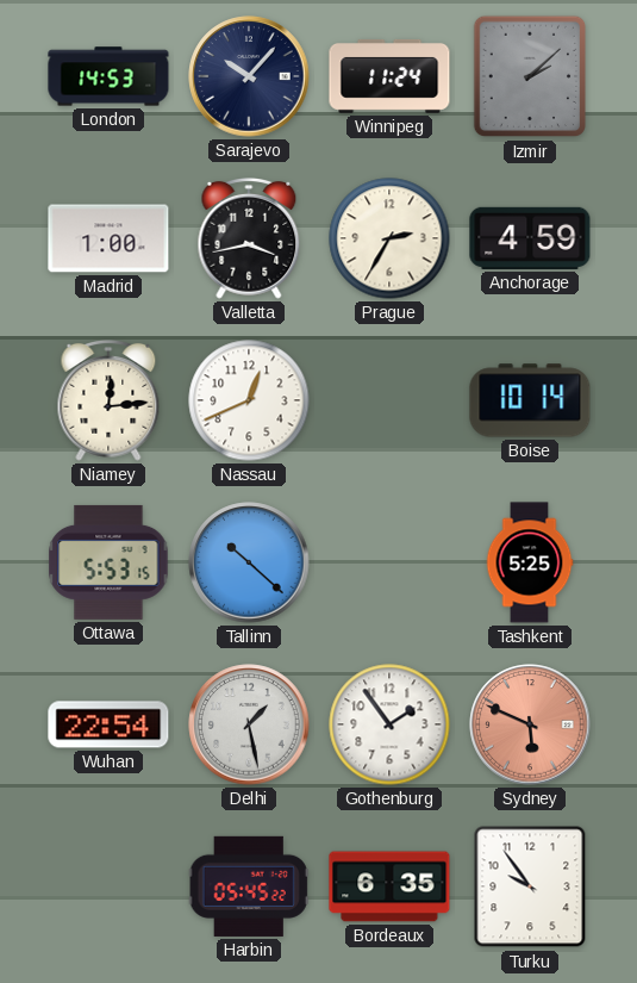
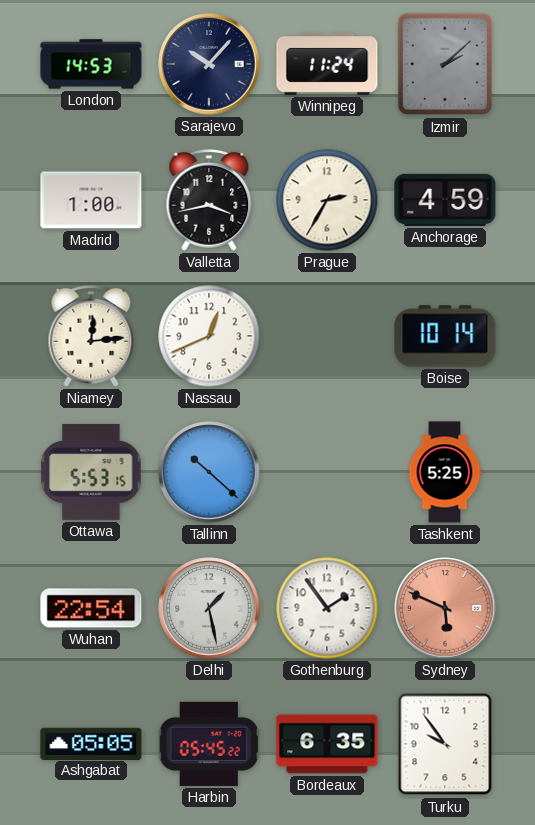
Ashgabat: none -> 05:05 (91, 743)
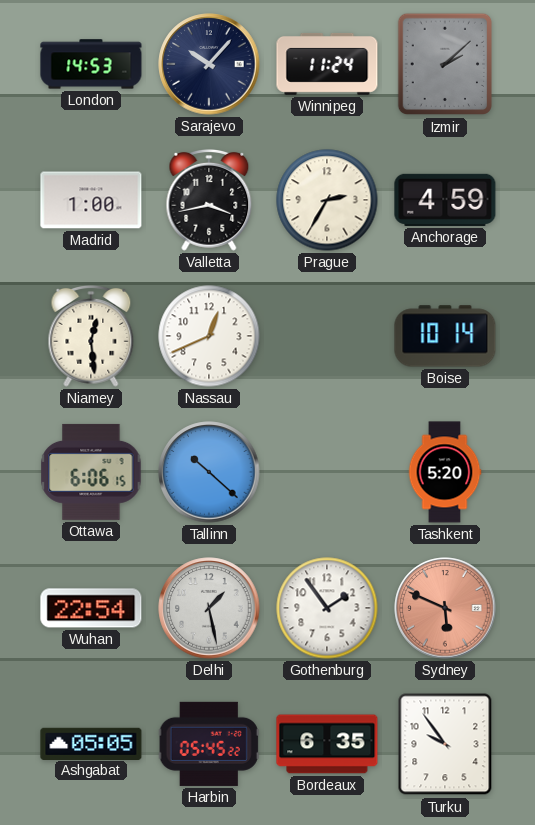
Niamey: 12:14 -> 12:29 (91, 337)
Ottawa: 5:53 -> 6:06 (91, 472)
Tashkent: 5:25 -> 5:20 (445, 472)
